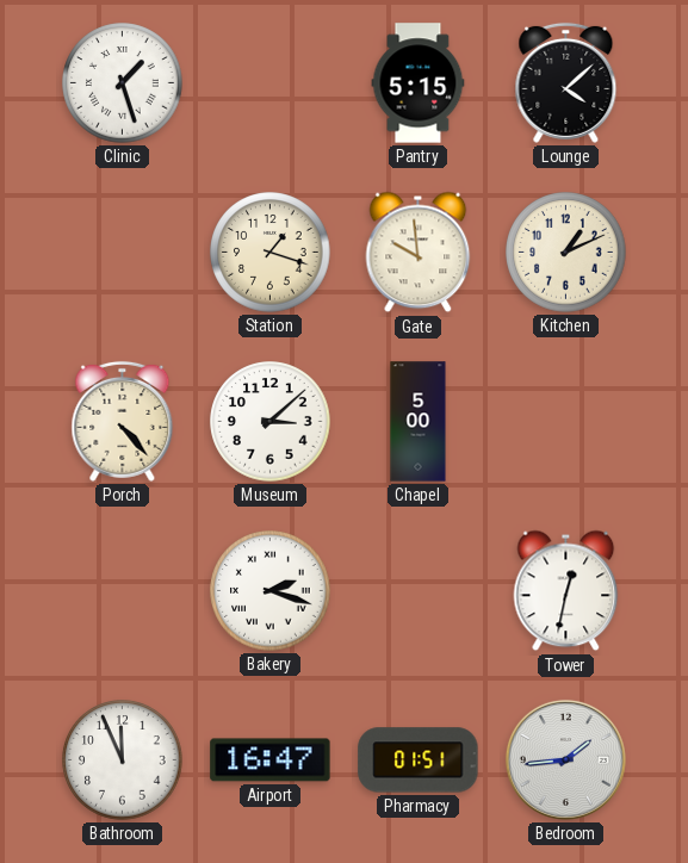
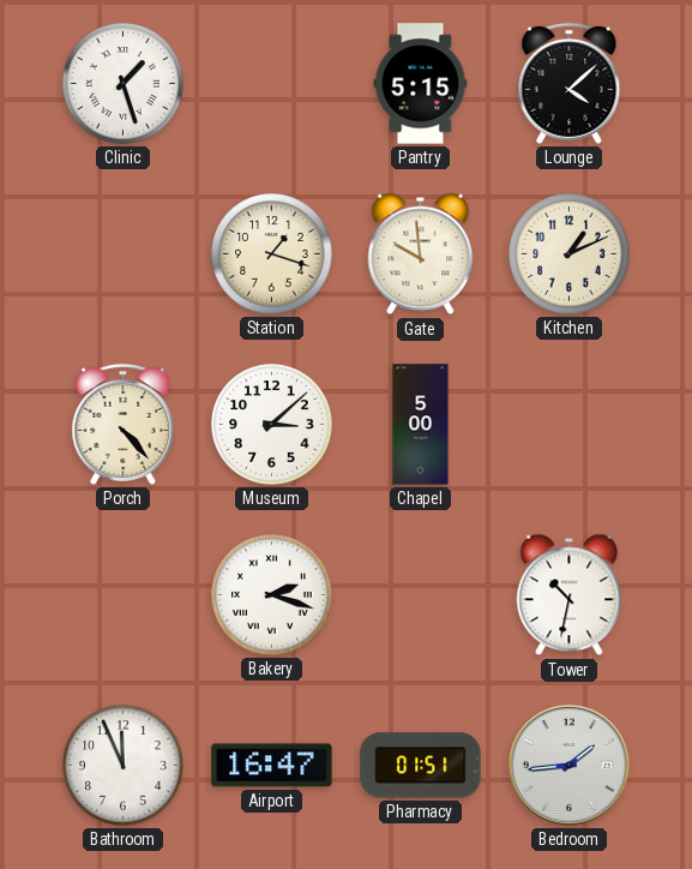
Tower: 12:32 -> 10:32 (570, 595)
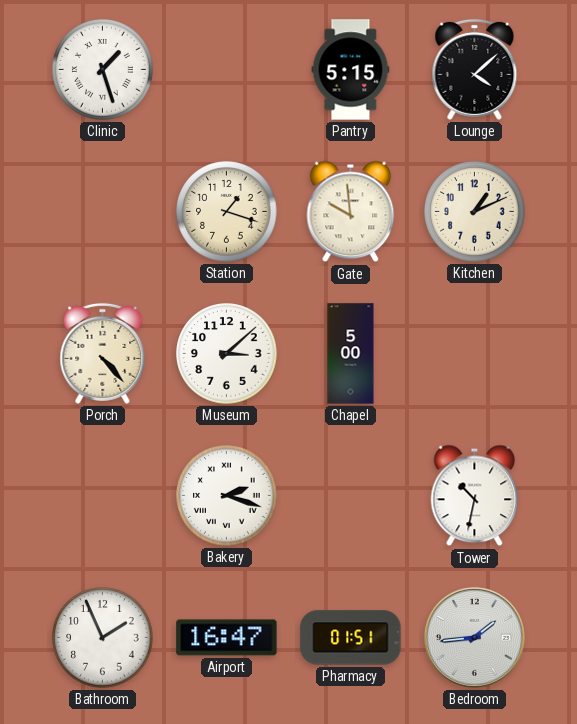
Bathroom: 11:56 -> 1:56 (103, 638)
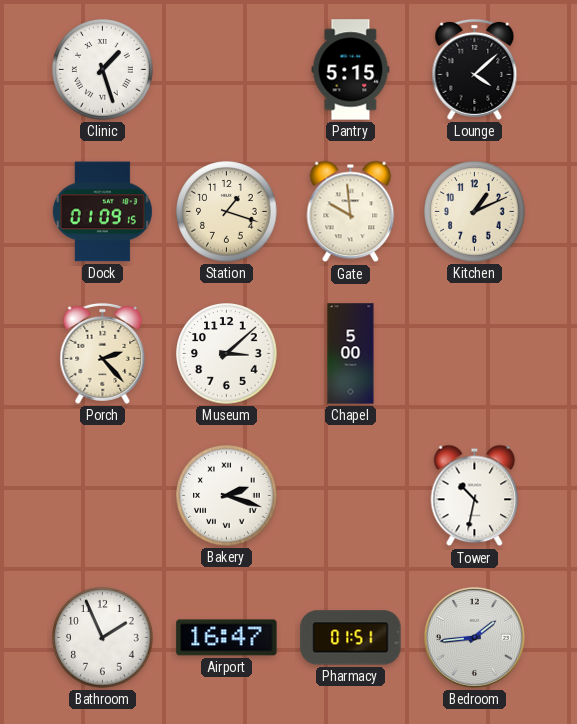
Dock: none -> 01:09 (102, 212)
Porch: 4:23 -> 2:23 (103, 353)
